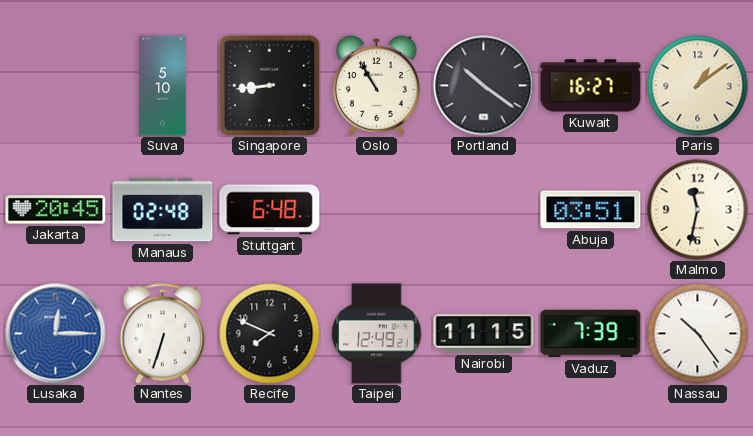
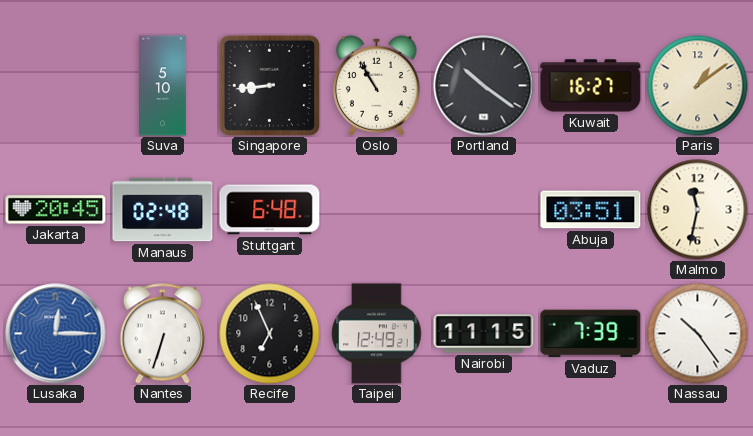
Recife: 7:49 -> 6:56 (270, 334)
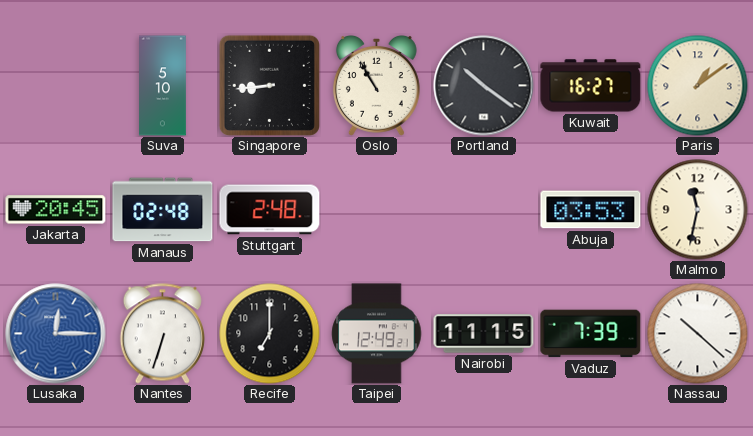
Stuttgart: 6:48 -> 2:48 (270, 210)
Abuja: 03:51 -> 03:53 (591, 210)
Recife: 6:56 -> 7:00 (270, 334)
Nassau: 10:24 -> 10:22 (698, 334)
